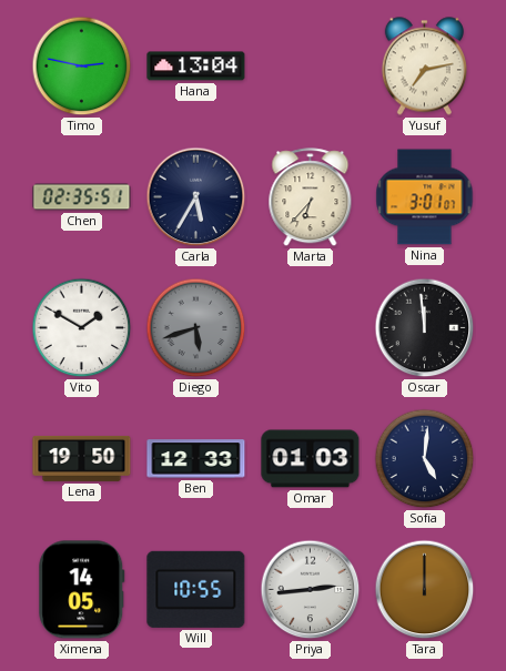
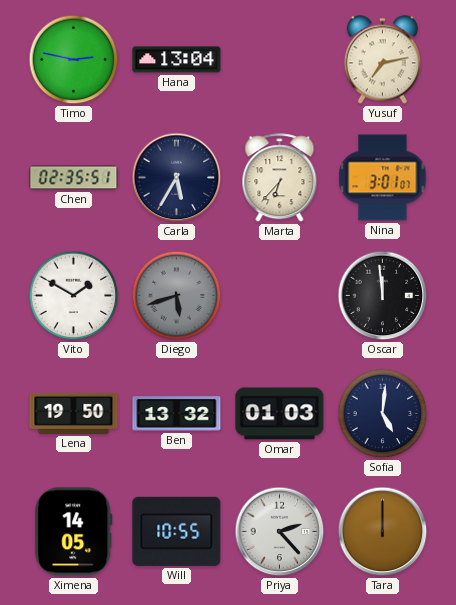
Ben: 12:33 -> 13:32 (177, 414)
Priya: 2:44 -> 2:23 (280, 532)
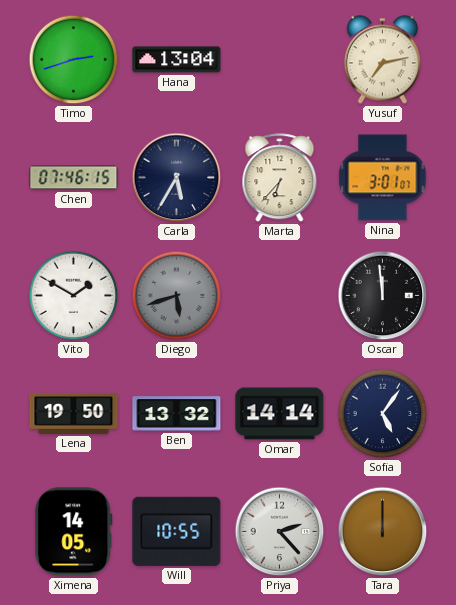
Timo: 2:47 -> 2:42 (74, 60)
Chen: 02:35 -> 07:46 (74, 178)
Omar: 01:03 -> 14:14 (280, 414)
Sofia: 5:01 -> 5:06 (383, 414)
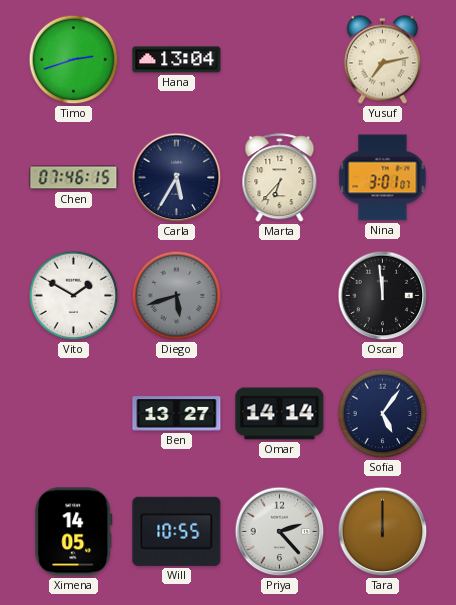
Lena: 19:50 -> none (74, 413)
Ben: 13:32 -> 13:27 (177, 414)
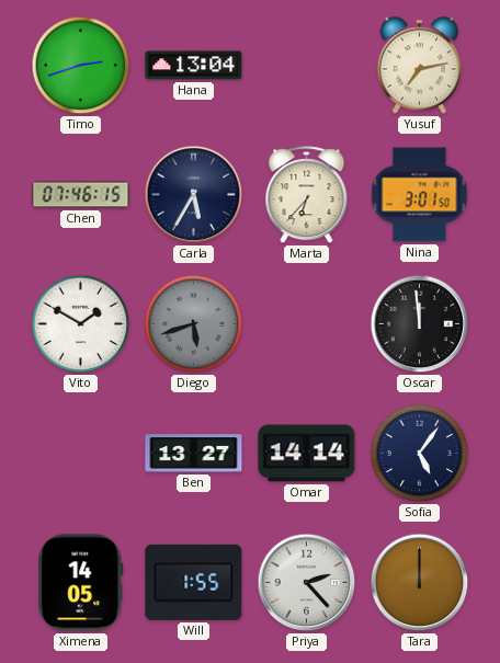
Nina: 3:01:07 -> 3:01:50 (420, 195)
Will: 10:55 -> 1:55 (194, 582)
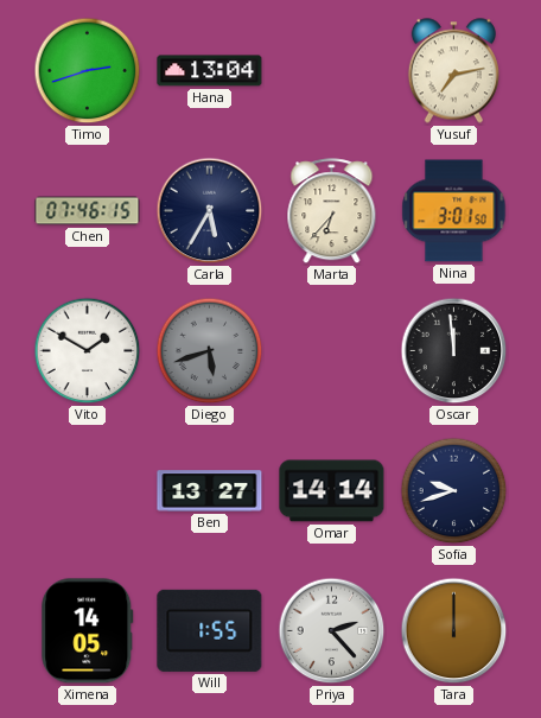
Sofia: 5:06 -> 9:42 (454, 491)
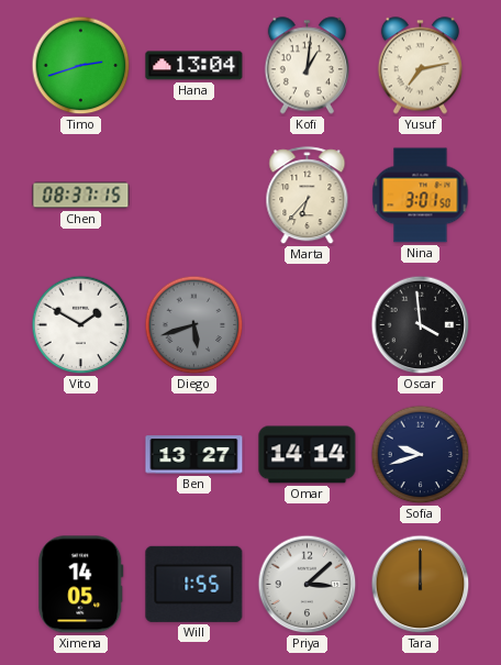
Kofi: none -> 1:01 (307, 66)
Chen: 07:46 -> 08:37 (81, 196)
Carla: 5:35 -> none (210, 211)
Oscar: 11:59 -> 3:59 (421, 325)
Priya: 2:23 -> 3:08 (308, 585)
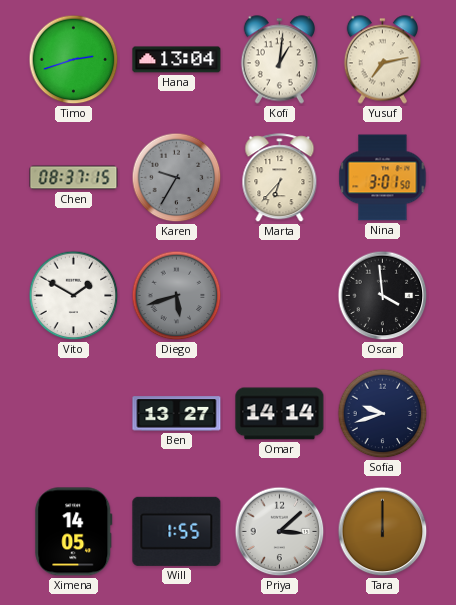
Karen: none -> 9:35 (177, 178)
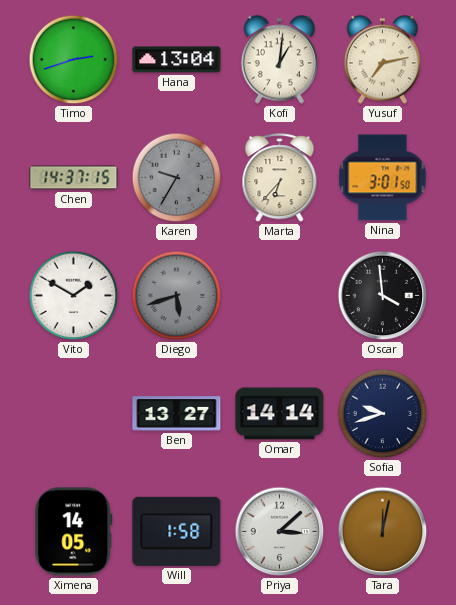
Chen: 08:37 -> 14:37 (74, 178)
Will: 1:55 -> 1:58 (177, 531)
Tara: 12:00 -> 12:02 (383, 532)
